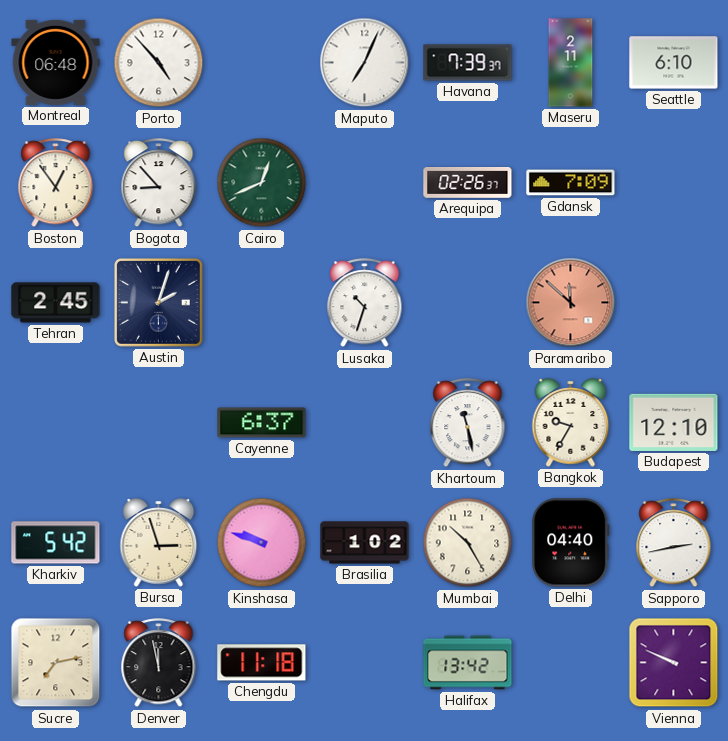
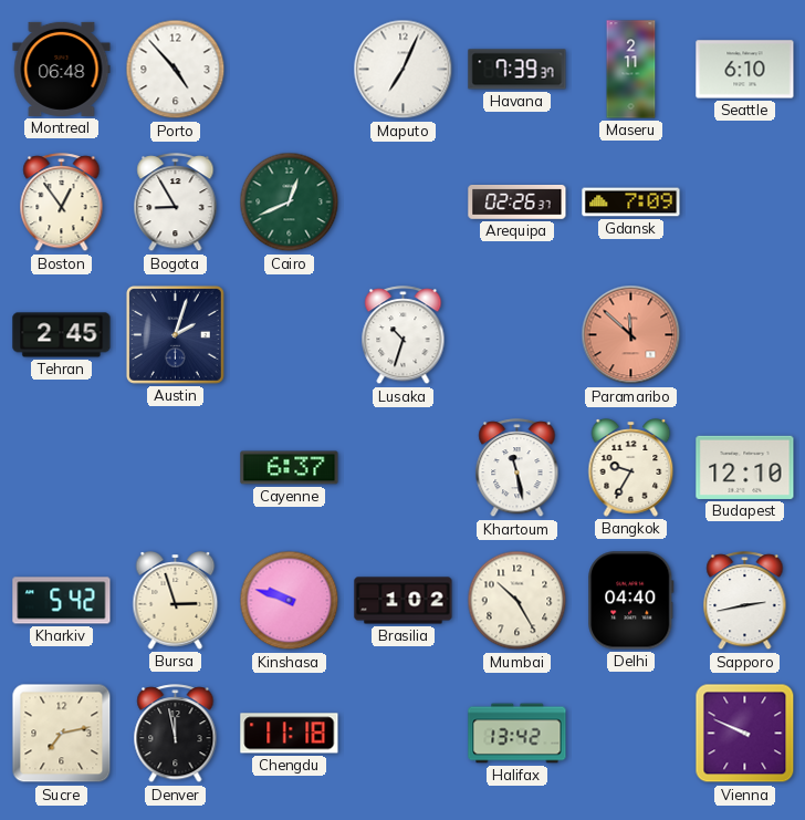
Bogota: 8:53 -> 8:55 (176, 203)
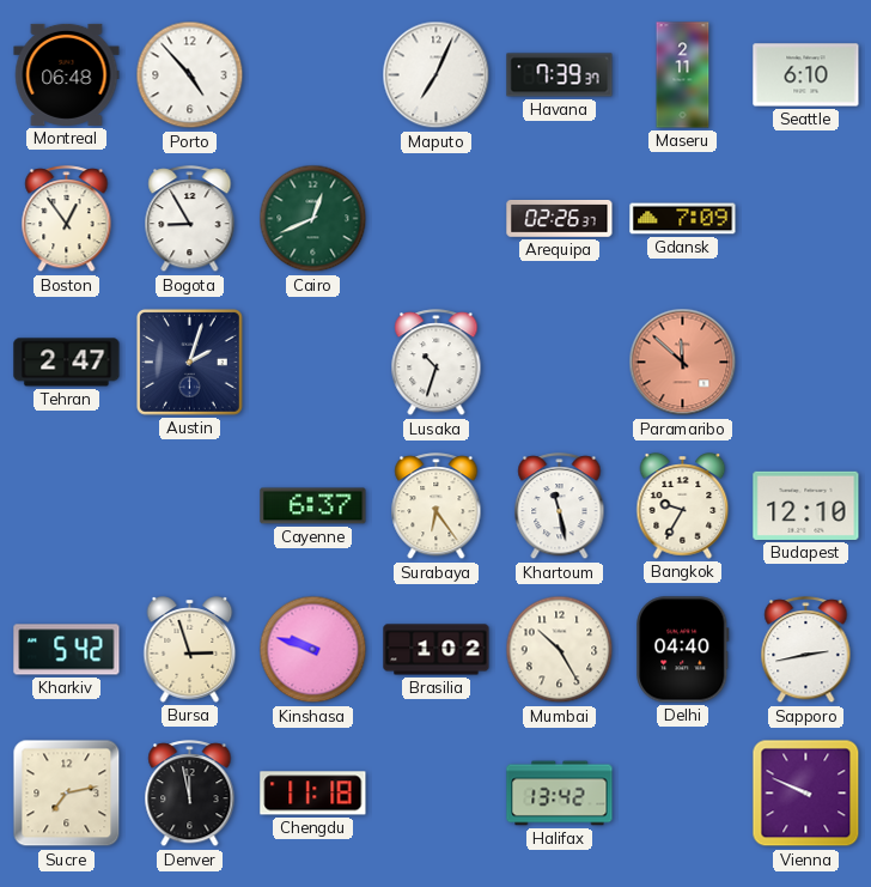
Tehran: 2:45 -> 2:47 (67, 363)
Surabaya: none -> 6:24 (437, 506)
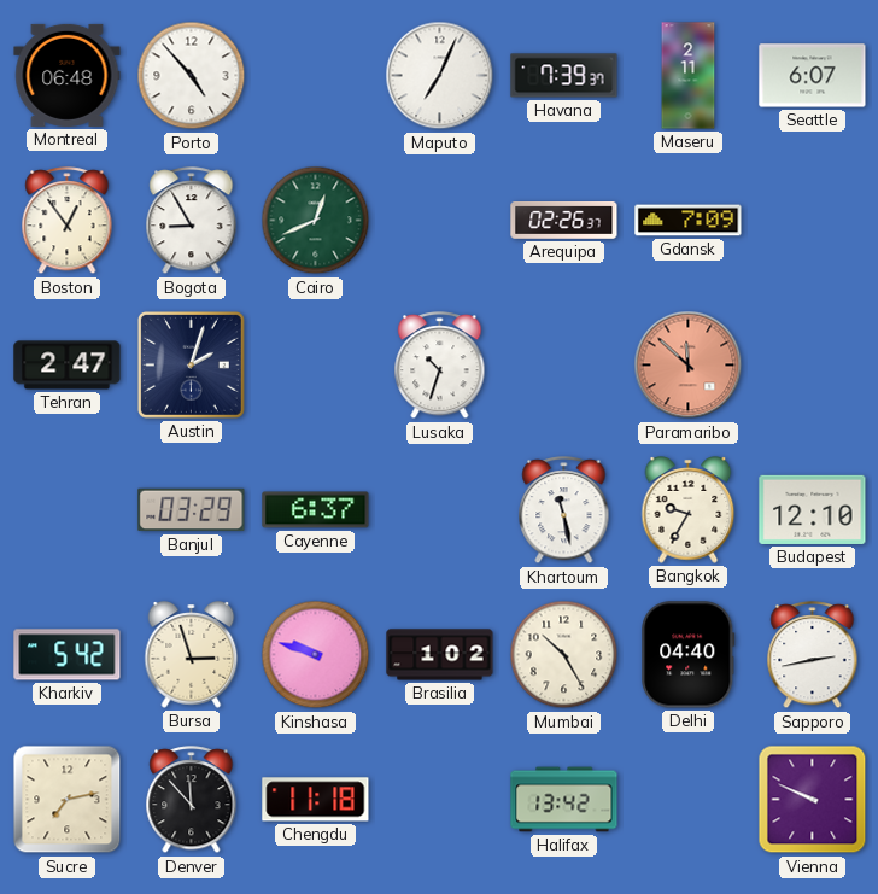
Seattle: 6:10 -> 6:07 (813, 76)
Banjul: none -> 03:29 (192, 510)
Surabaya: 6:24 -> none (437, 506)
Denver: 11:58 -> 11:53 (192, 800)
